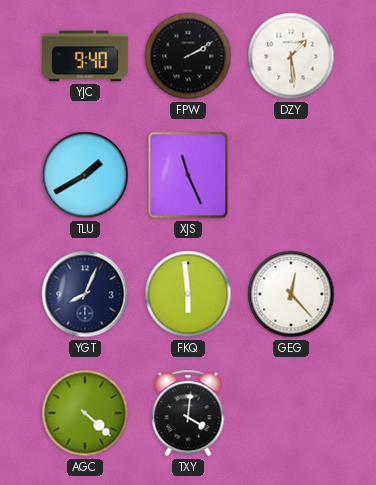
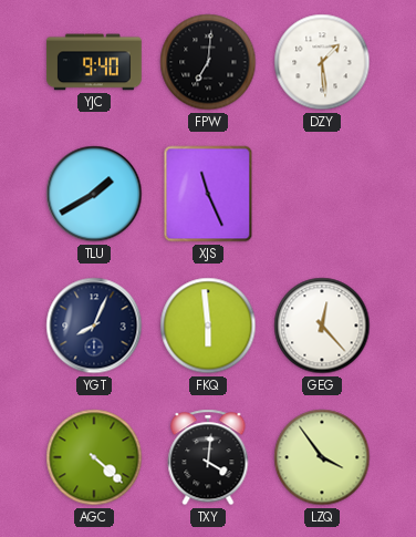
FPW: 2:10 -> 7:01 (208, 62)
LZQ: none -> 3:54 (322, 457)
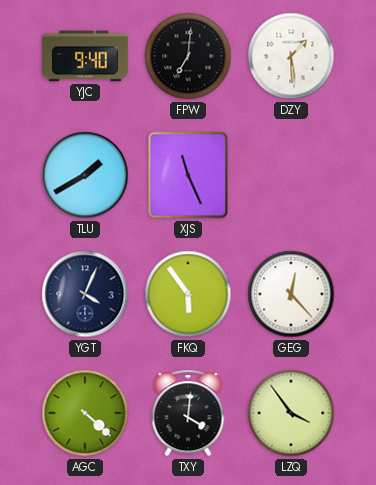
YGT: 8:04 -> 4:04 (85, 294)
FKQ: 5:59 -> 5:54 (188, 294)
